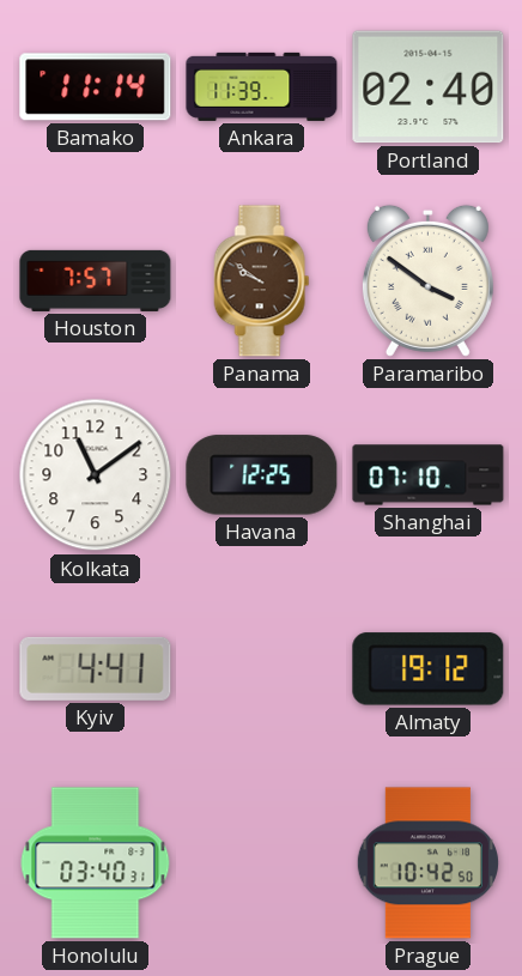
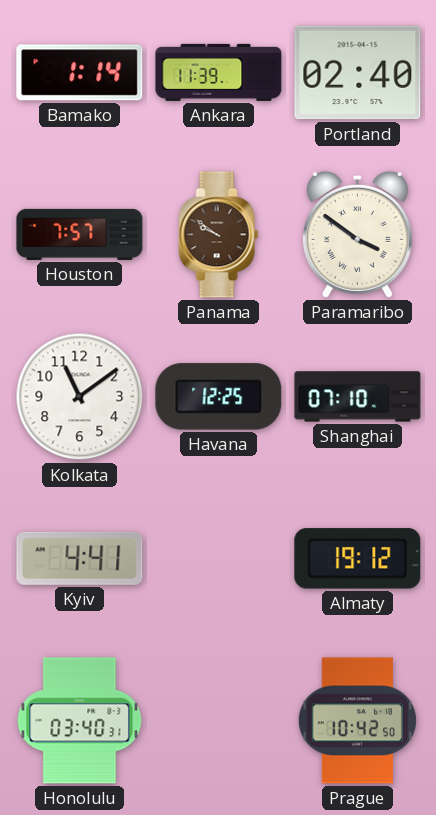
Bamako: 11:14 -> 1:14 (80, 73)
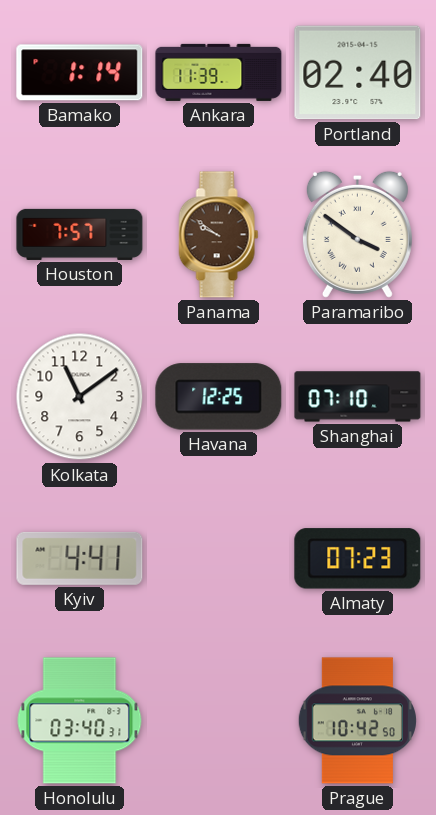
Almaty: 19:12 -> 07:23 (358, 559)
